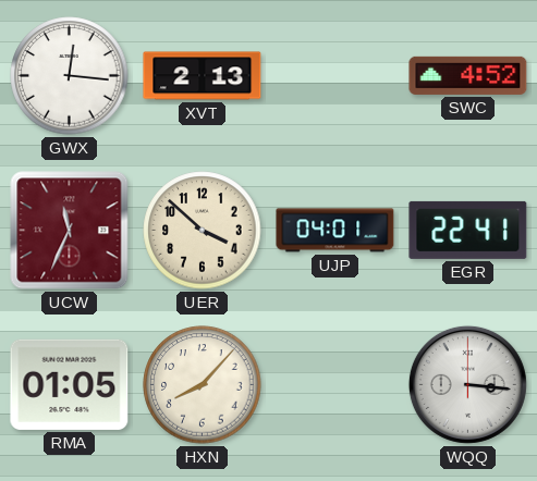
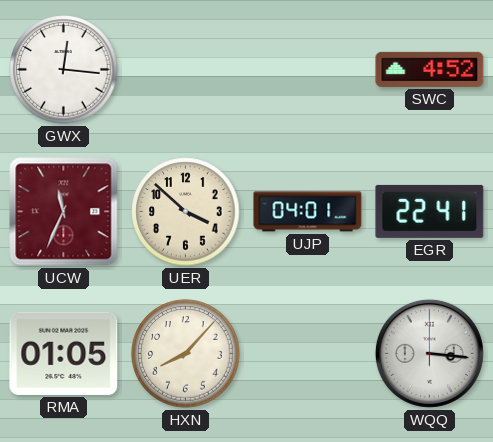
XVT: 2:13 -> none (203, 76)
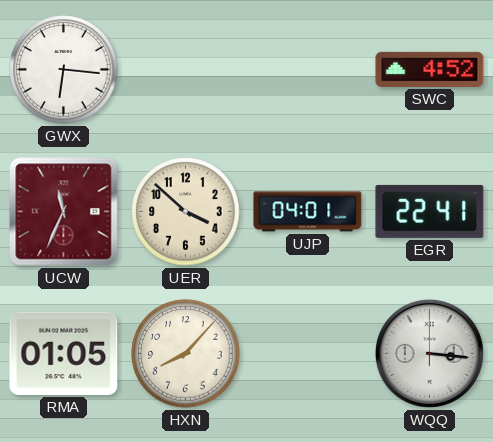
GWX: 12:16 -> 6:16 (64, 70)
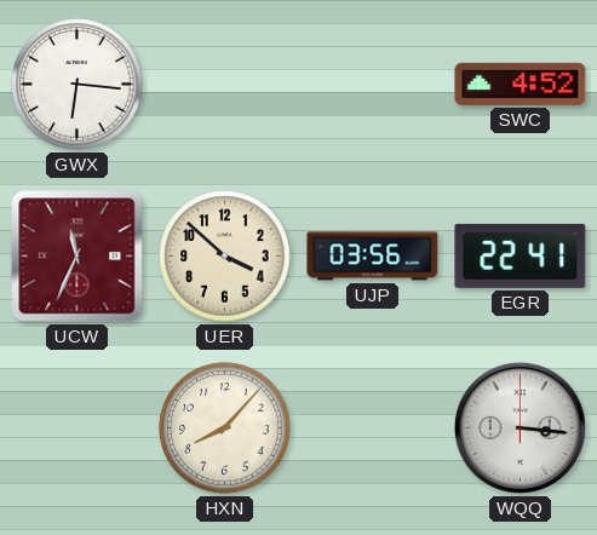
UJP: 04:01 -> 03:56 (373, 257)
RMA: 01:05 -> none (64, 353)
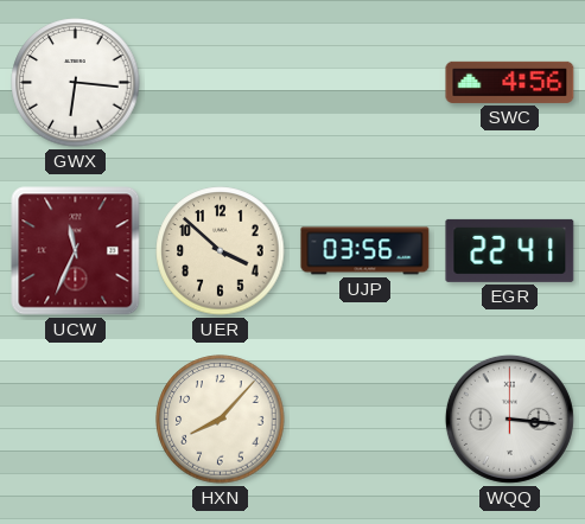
SWC: 4:52 -> 4:56 (510, 82)
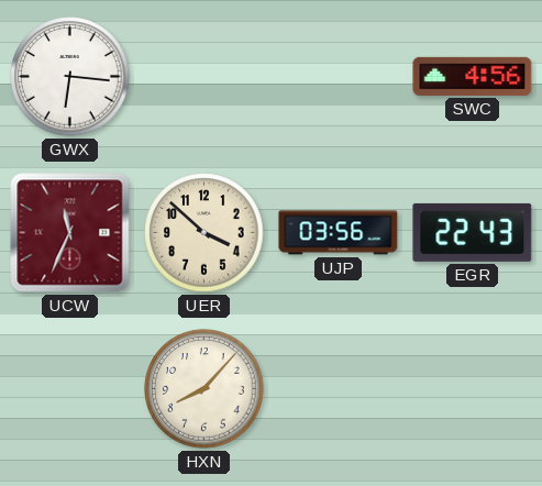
EGR: 22:41 -> 22:43 (473, 232)
WQQ: 3:16 -> none (509, 418)
